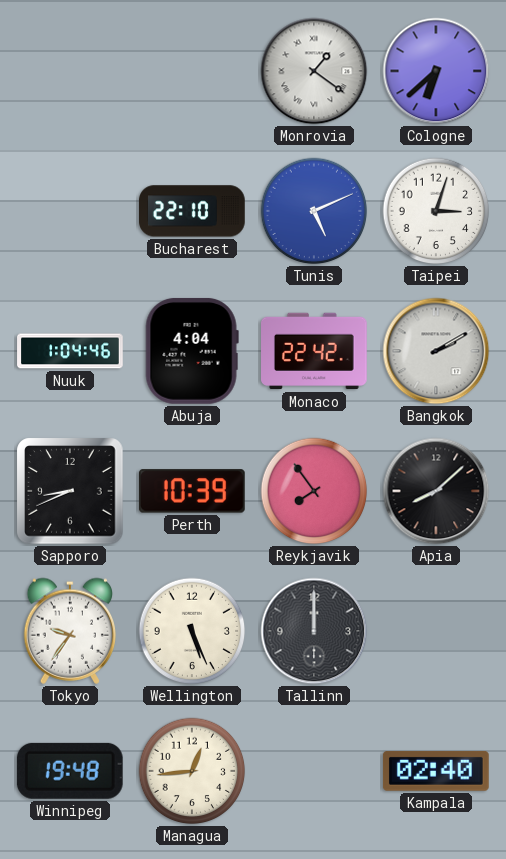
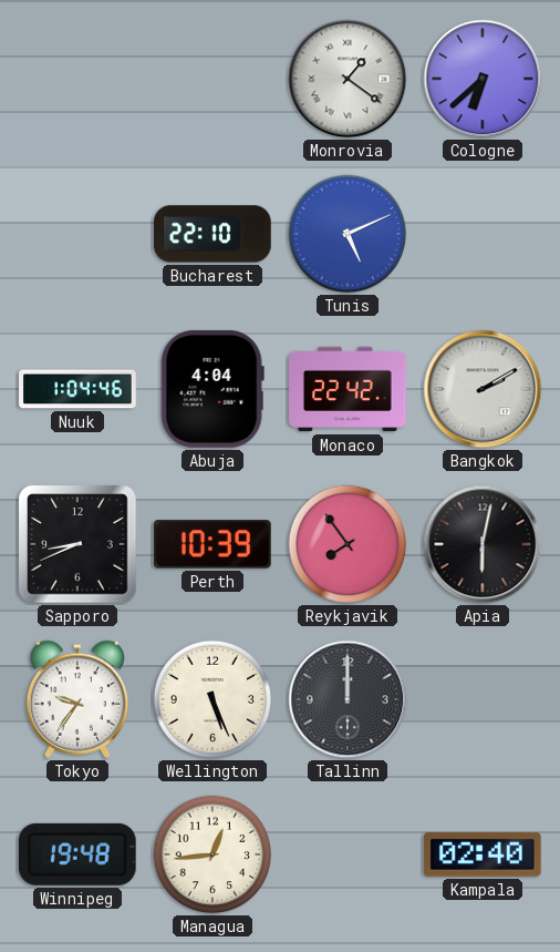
Taipei: 3:03 -> none (436, 211)
Apia: 8:08 -> 6:02 (483, 544)
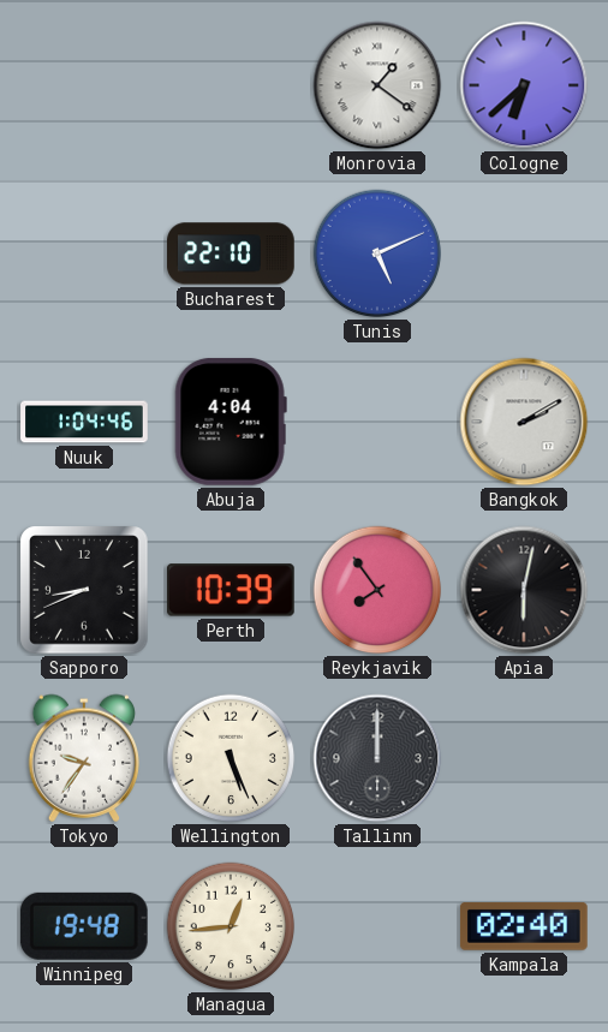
Monaco: 22:42 -> none (349, 389)
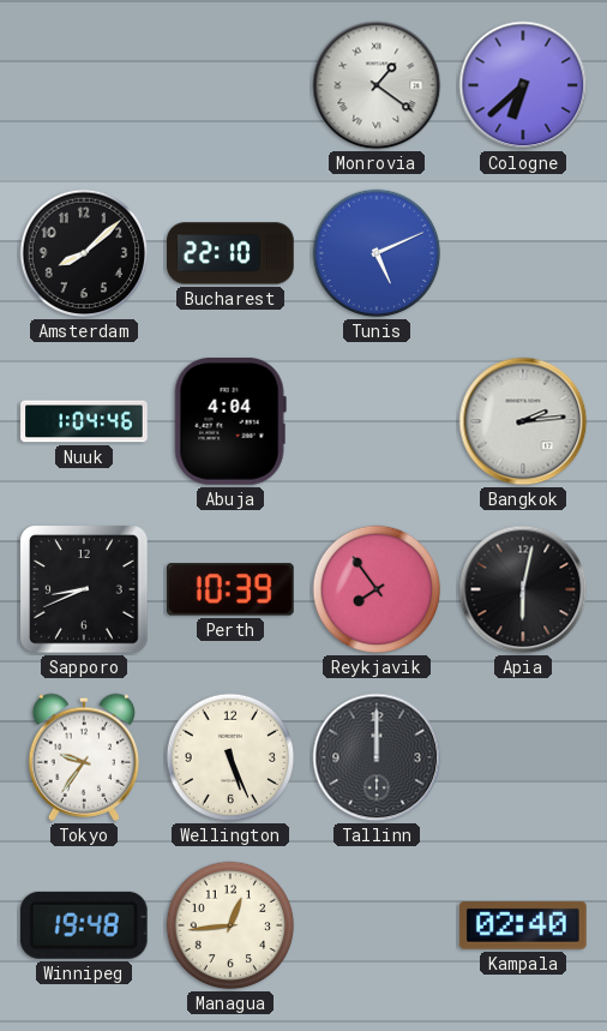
Amsterdam: none -> 8:08 (84, 253)
Bangkok: 2:10 -> 2:14 (523, 421)
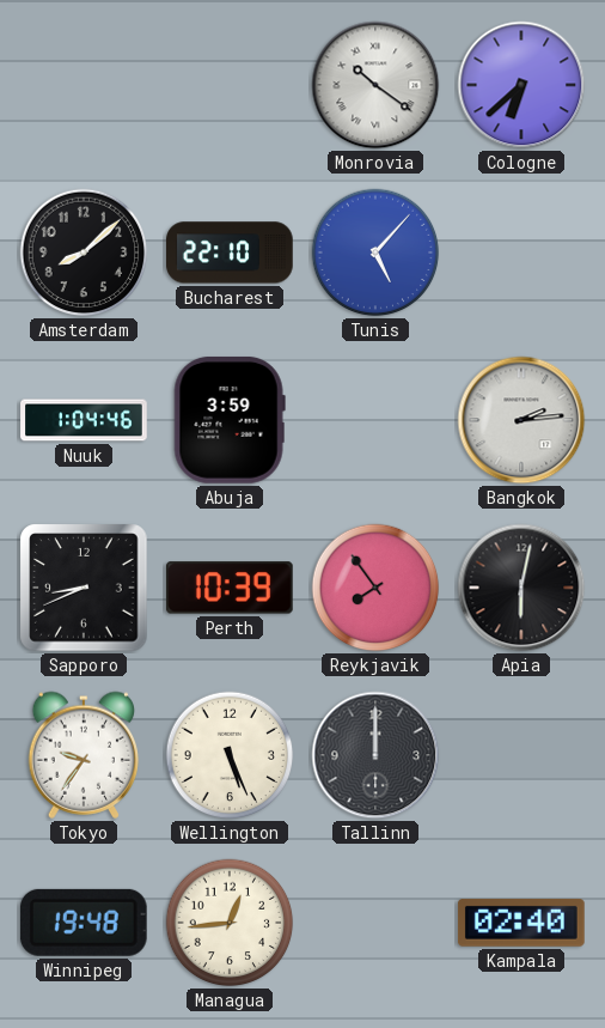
Monrovia: 1:21 -> 10:21 (375, 85)
Tunis: 5:11 -> 5:07 (375, 253)
Abuja: 4:04 -> 3:59 (230, 420)
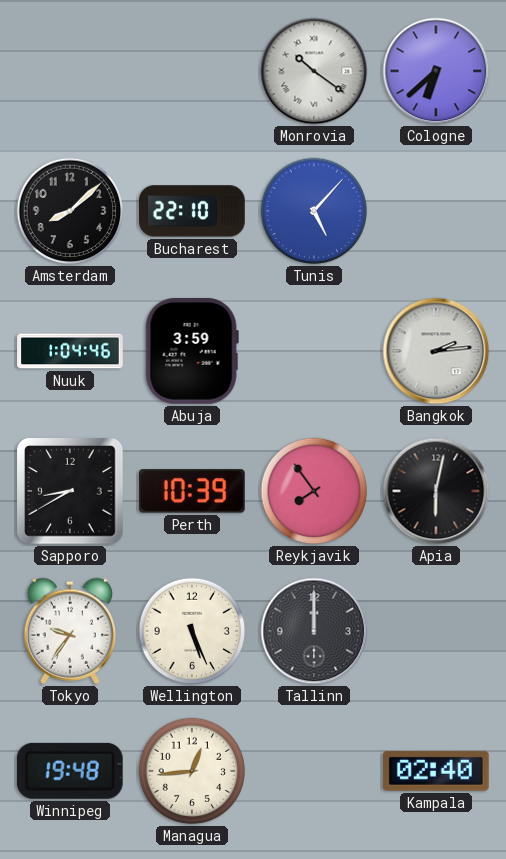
Sapporo: 8:41 -> 8:40 (70, 491)
